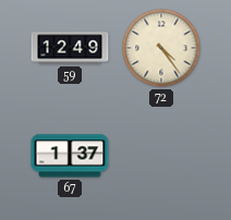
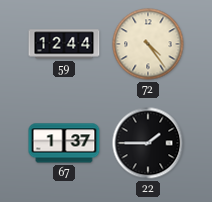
59: 12:49 -> 12:44 (64, 44)
22: none -> 1:45 (148, 143)
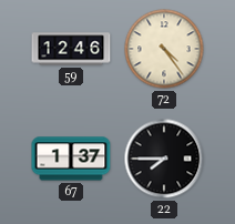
59: 12:44 -> 12:46 (71, 49)
22: 1:45 -> 7:45 (164, 159)
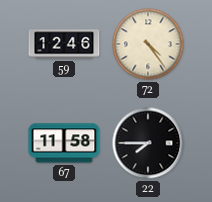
67: 1:37 -> 11:58 (64, 143)
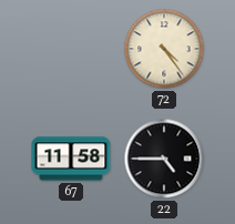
59: 12:46 -> none (64, 44)
22: 7:45 -> 4:45 (164, 159)
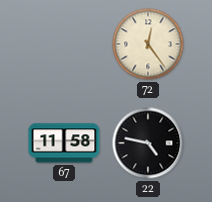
72: 4:24 -> 12:24 (148, 44)
22: 4:45 -> 4:47 (148, 143)
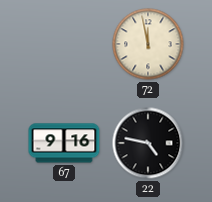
72: 12:24 -> 11:58 (148, 44)
67: 11:58 -> 9:16 (64, 143)
